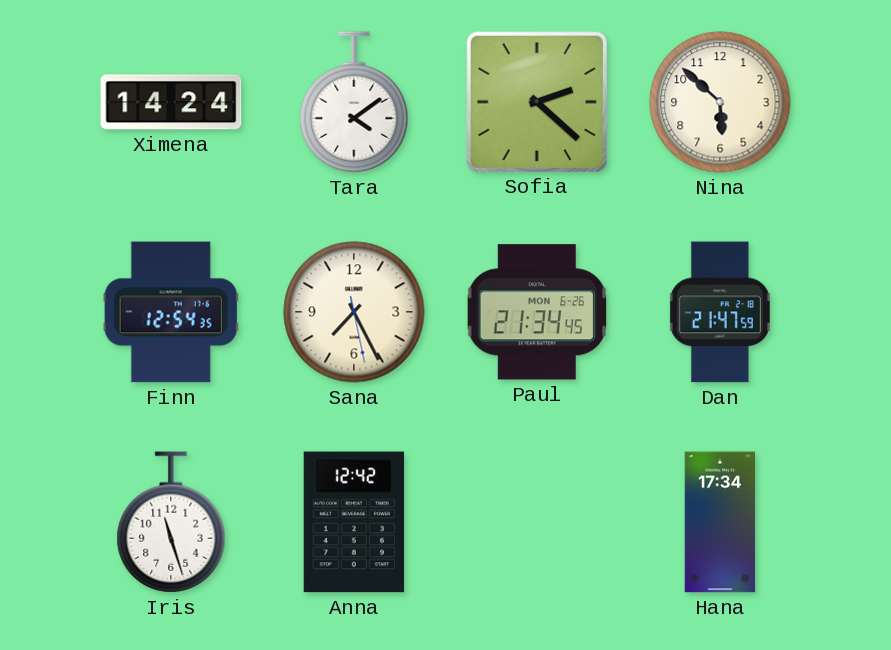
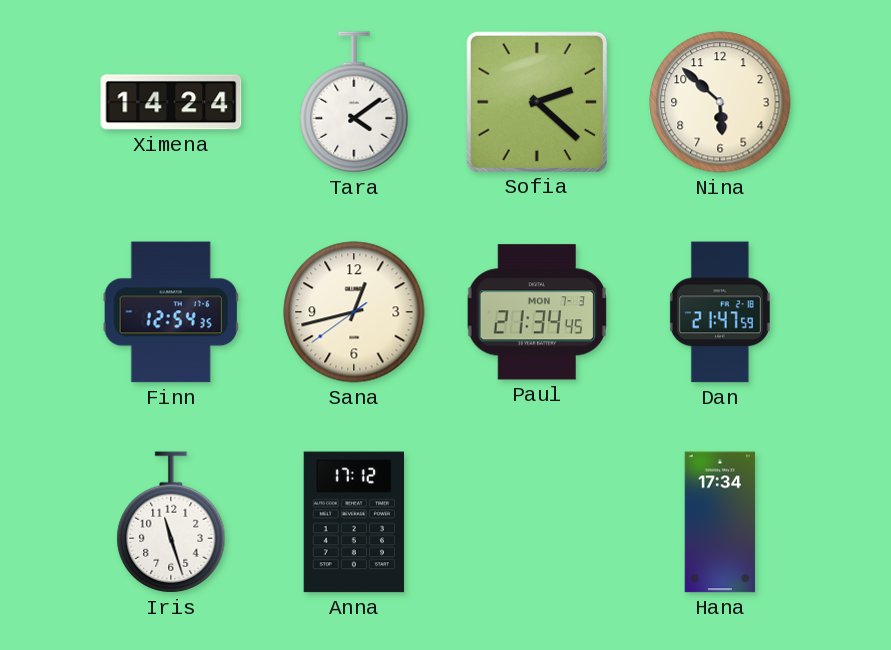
Sana: 7:25 -> 12:42 (354, 312)
Paul date: MON 6-26 -> MON 7-3 (536, 312)
Anna: 12:42 -> 17:12 (354, 522)
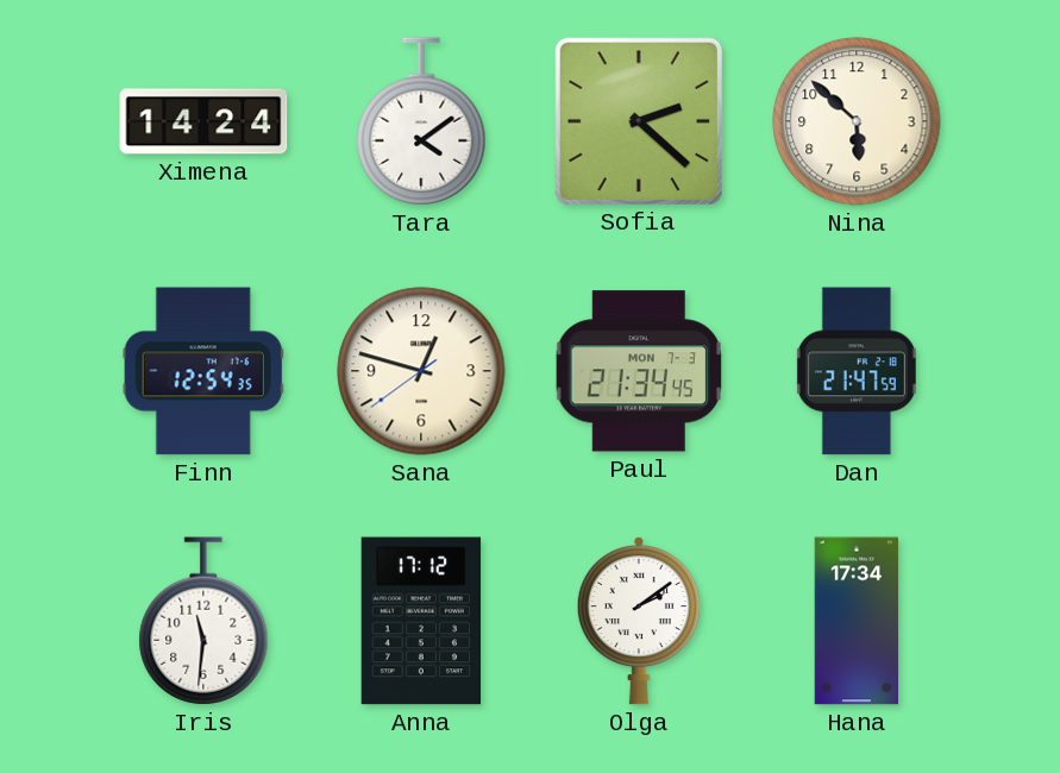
Sana: 12:42 -> 12:47 (421, 371)
Iris: 11:27 -> 11:31 (203, 621)
Olga: none -> 2:09 (639, 621)
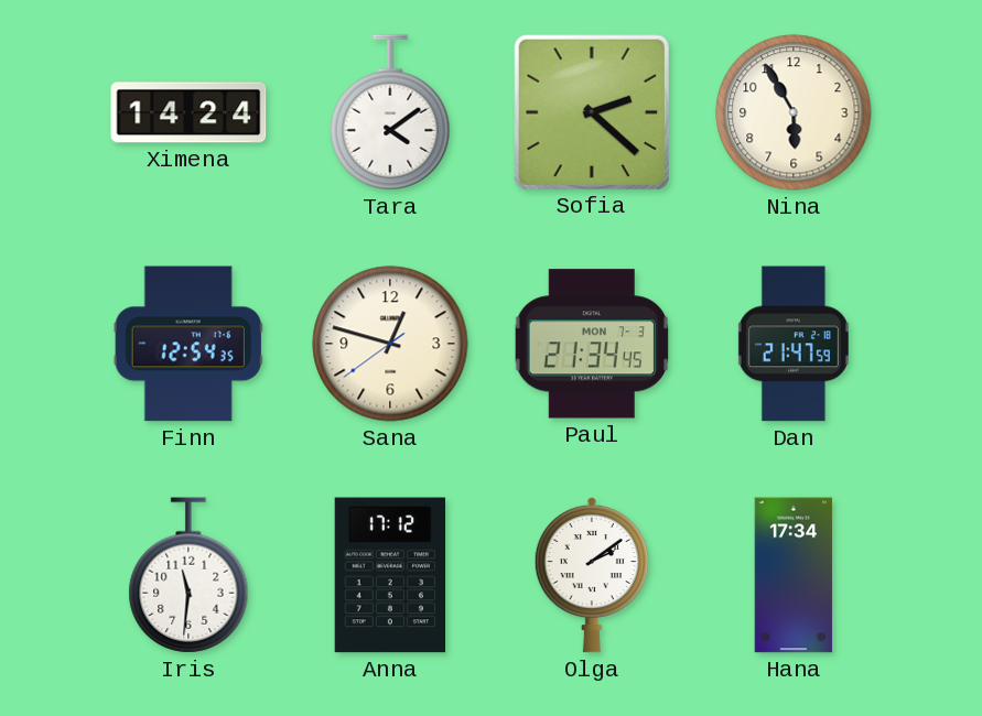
Nina: 5:52 -> 5:55 (794, 112)
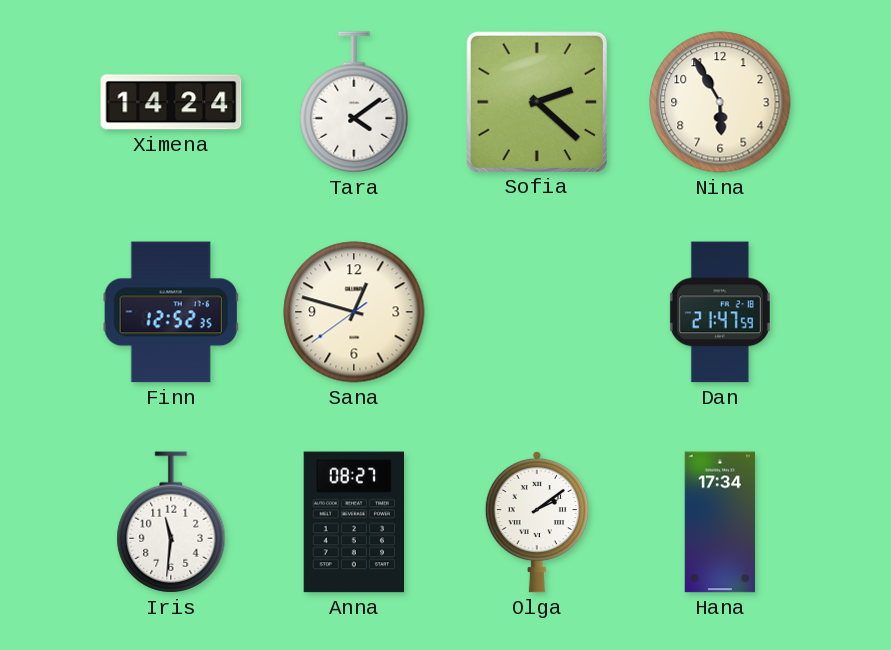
Finn: 12:54 -> 12:52 (171, 312)
Paul: 21:34 -> none (591, 344)
Anna: 17:12 -> 08:27 (354, 522)
